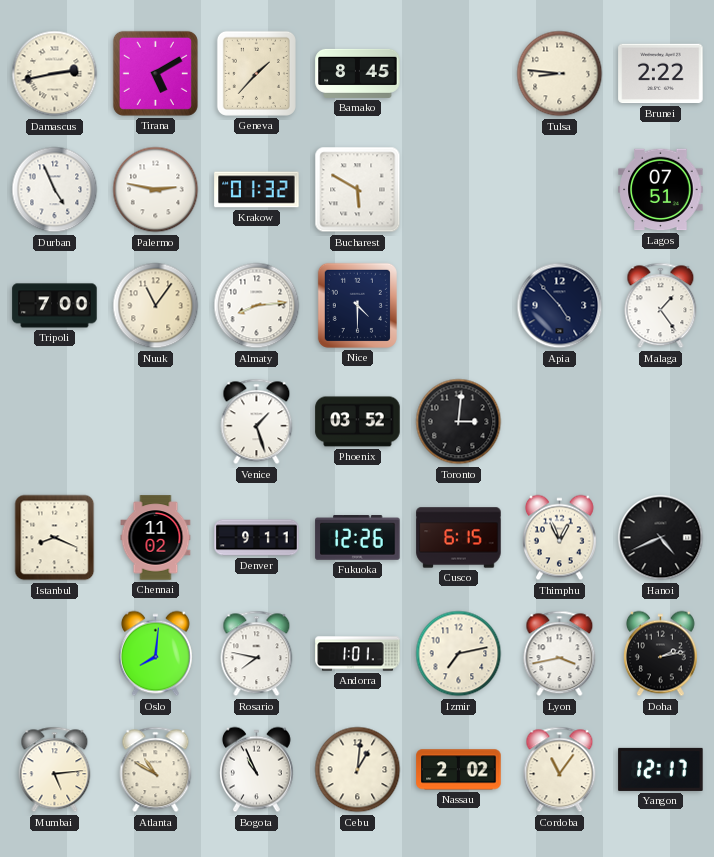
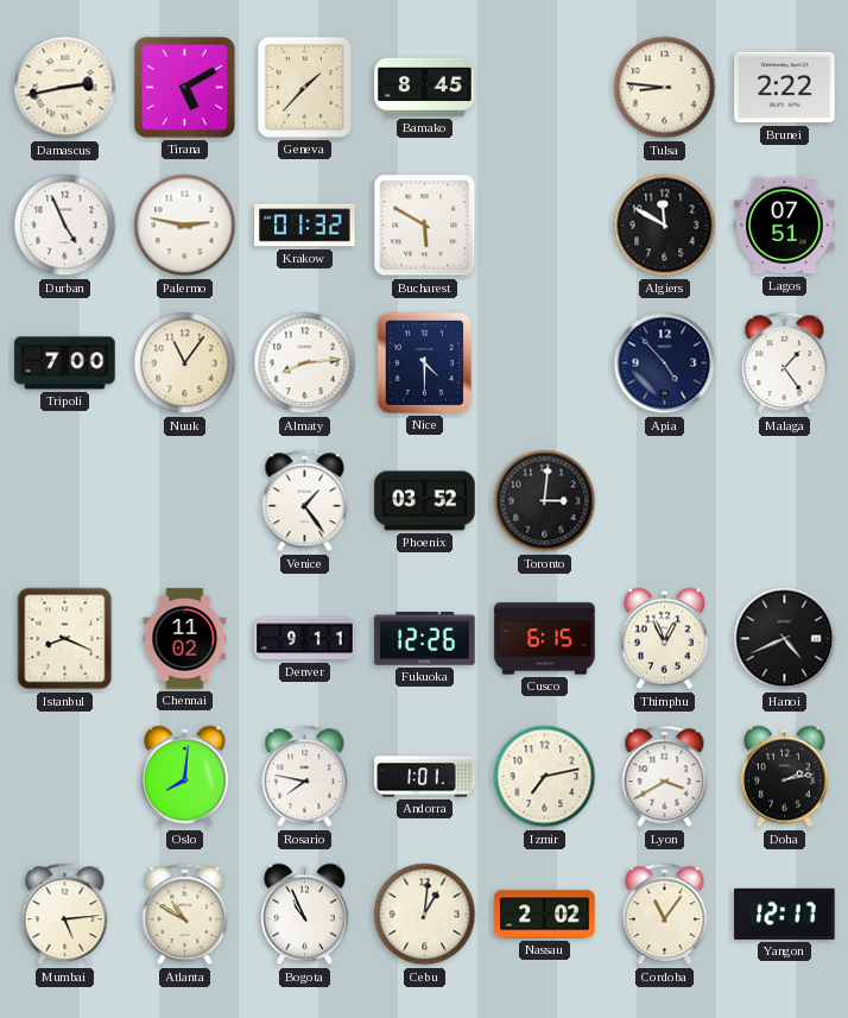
Algiers: none -> 11:50 (665, 226)
Venice: 1:27 -> 1:24 (305, 501)
Lyon: 3:43 -> 3:40 (665, 777)
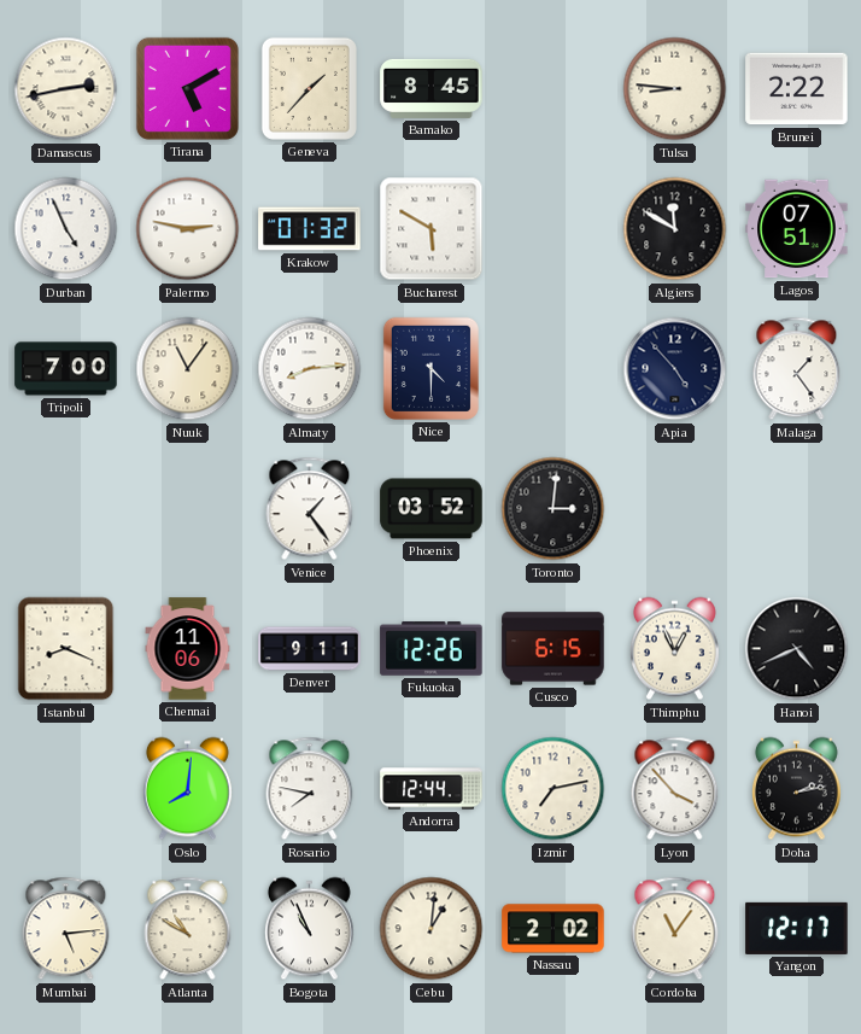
Chennai: 11:02 -> 11:06 (188, 649)
Andorra: 1:01 -> 12:44 (432, 789)
Lyon: 3:40 -> 3:53 (675, 789)
